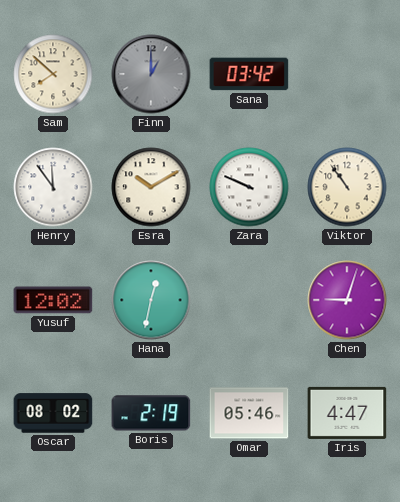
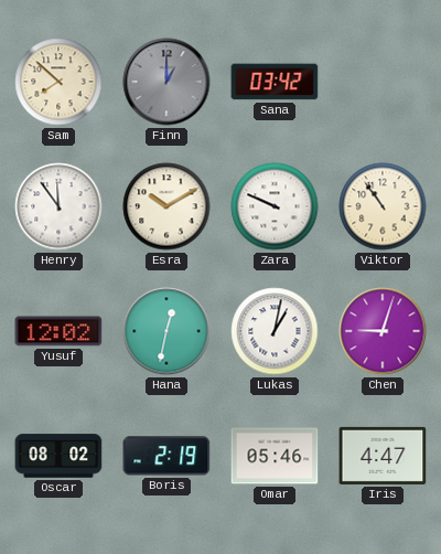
Lukas: none -> 1:02 (275, 331)
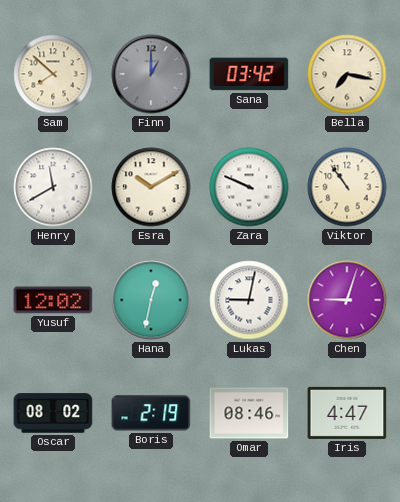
Bella: none -> 7:17 (347, 74)
Henry: 11:54 -> 11:40 (53, 187)
Lukas: 1:02 -> 9:02 (249, 300)
Omar: 05:46 -> 08:46 (249, 413)
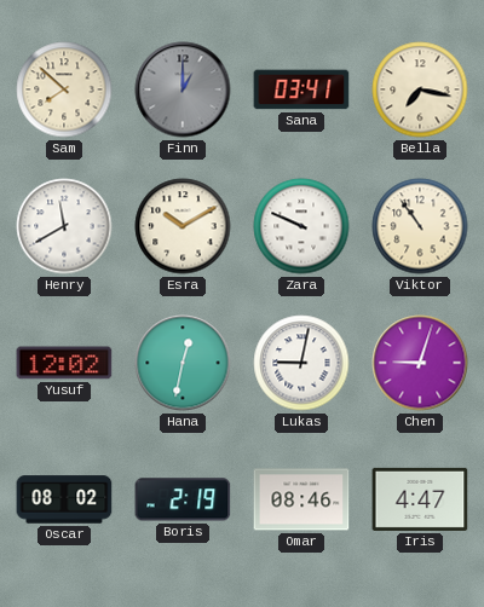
Sana: 03:42 -> 03:41 (301, 89)
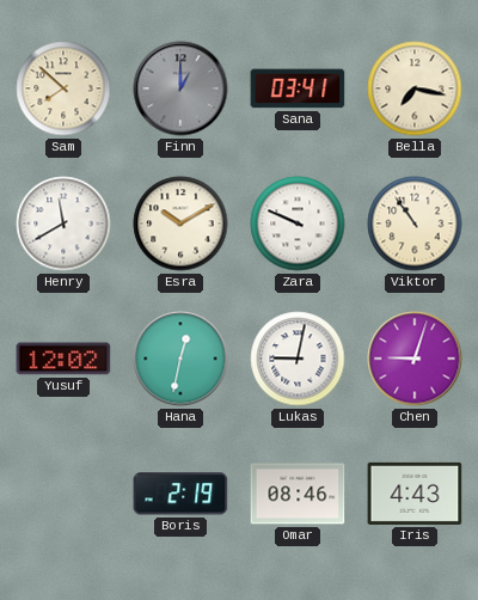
Oscar: 08:02 -> none (64, 499)
Iris: 4:47 -> 4:43 (415, 494)
